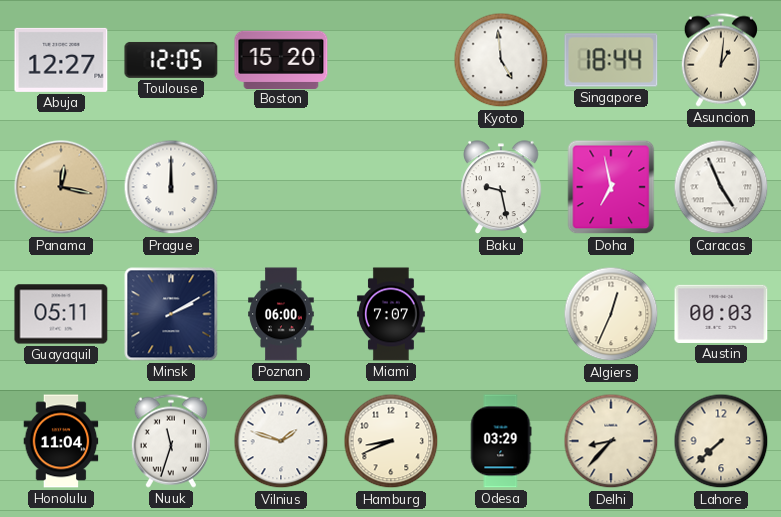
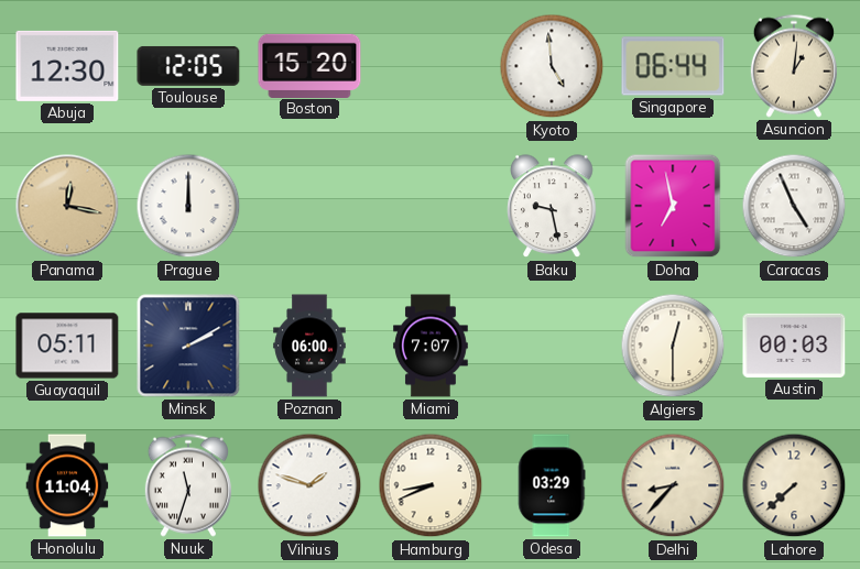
Abuja: 12:27 -> 12:30 (67, 66)
Singapore: 18:44 -> 06:44 (673, 66)
Algiers: 12:34 -> 12:30 (673, 346)
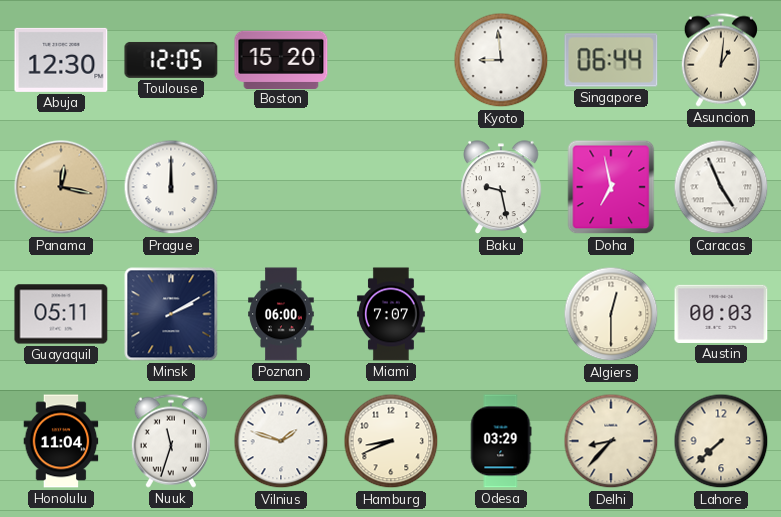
Kyoto: 4:59 -> 8:59 (501, 60)
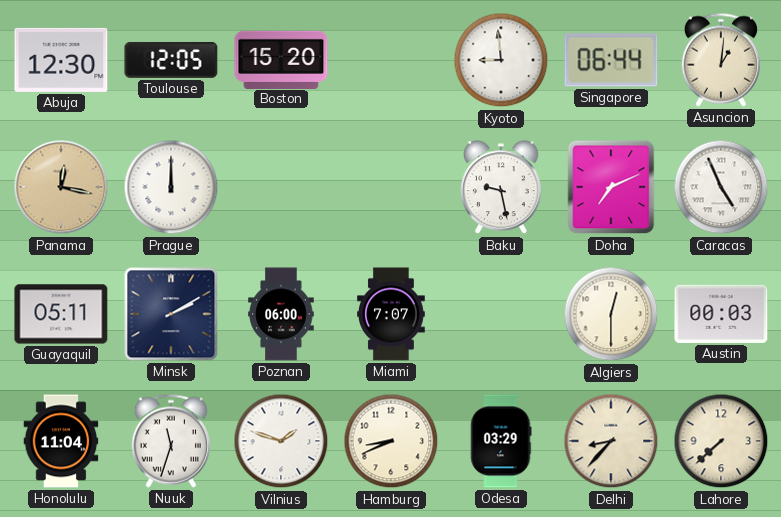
Doha: 6:58 -> 7:11 (611, 187)
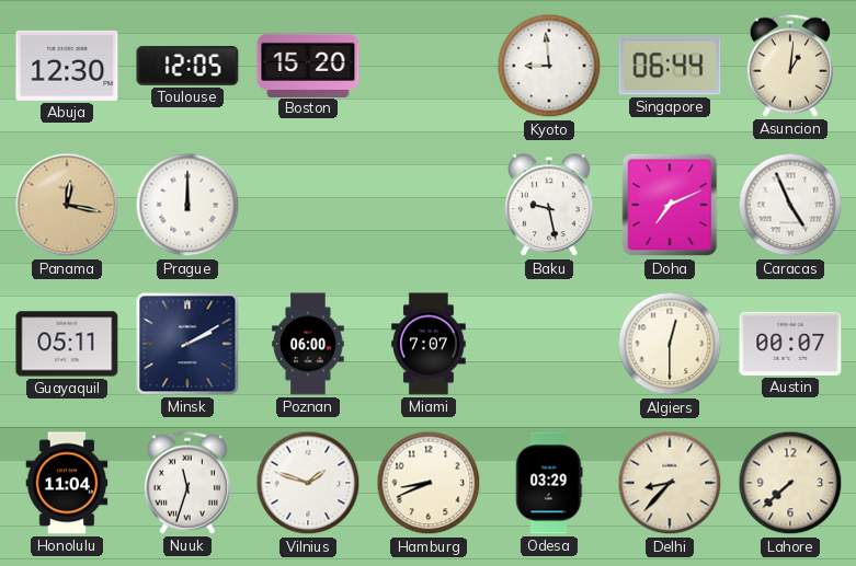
Austin: 00:03 -> 00:07 (790, 344)
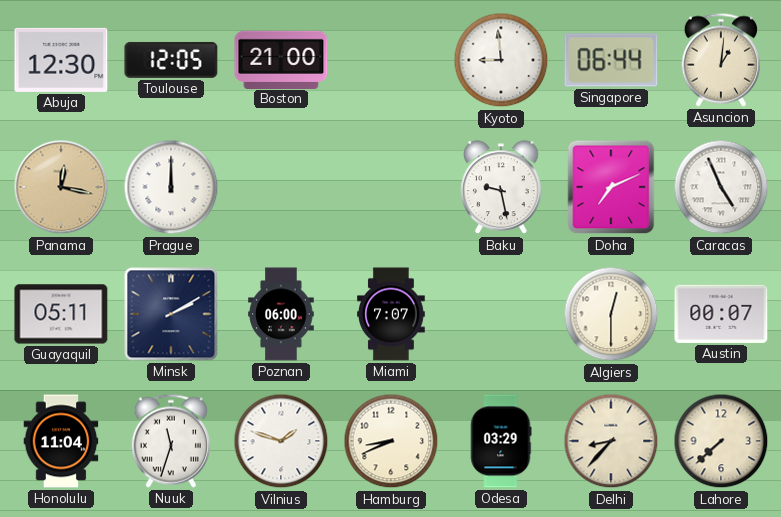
Boston: 15:20 -> 21:00 (281, 59)
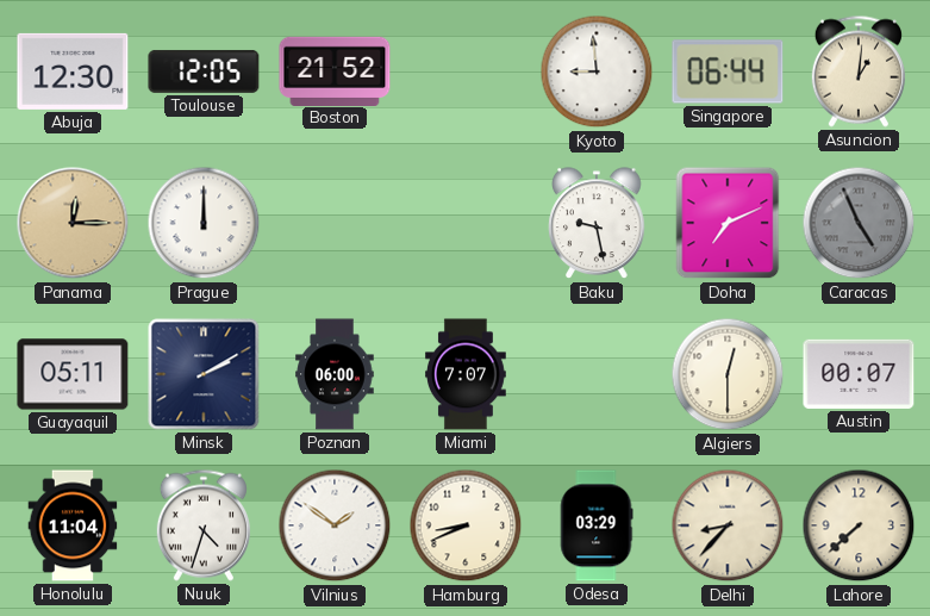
Boston: 21:00 -> 21:52 (335, 70)
Panama: 12:17 -> 12:15 (73, 223)
Caracas dial: white -> grey (859, 223)
Nuuk: 11:33 -> 4:33 (204, 525)
Vilnius: 1:48 -> 1:51 (335, 525)
